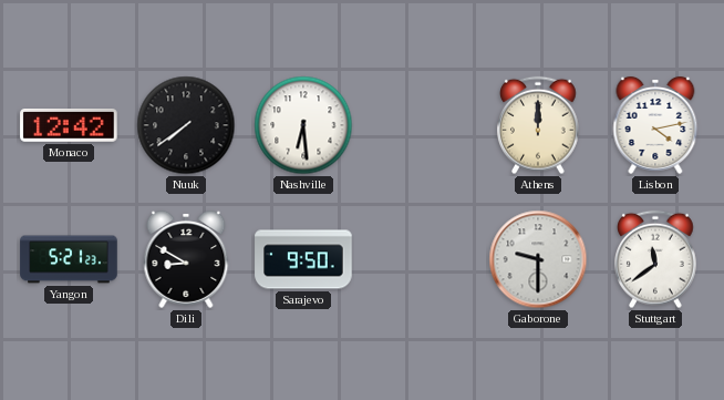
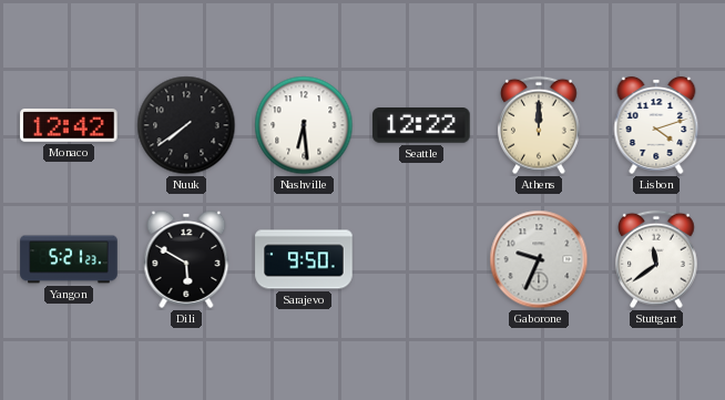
Seattle: none -> 12:22 (421, 125)
Lisbon: 4:13 -> 4:12 (656, 125)
Dili: 8:50 -> 5:50 (186, 259)
Gaborone: 9:30 -> 9:34 (539, 259)
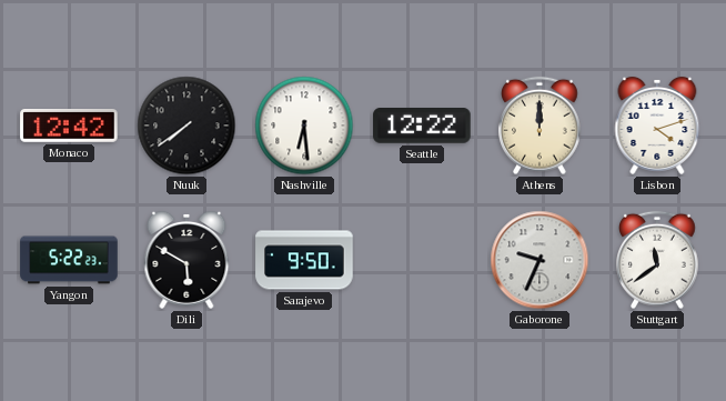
Yangon: 5:21 -> 5:22 (69, 260)
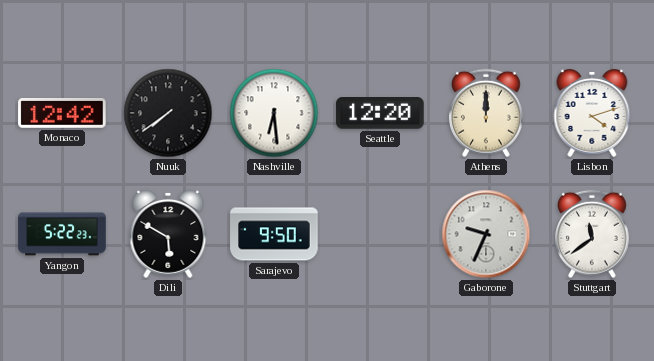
Seattle: 12:22 -> 12:20 (380, 113)
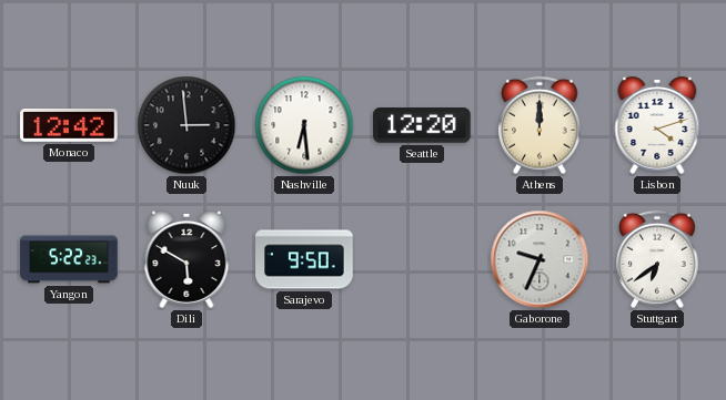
Nuuk: 7:39 -> 2:59 (186, 125)
Stuttgart: 11:39 -> 6:39 (658, 259)
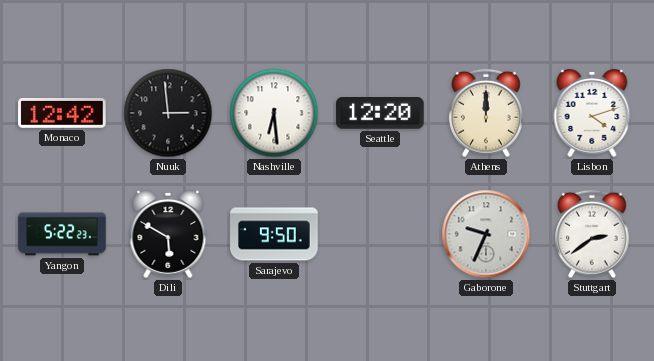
Stuttgart: 6:39 -> 2:39 (593, 234)
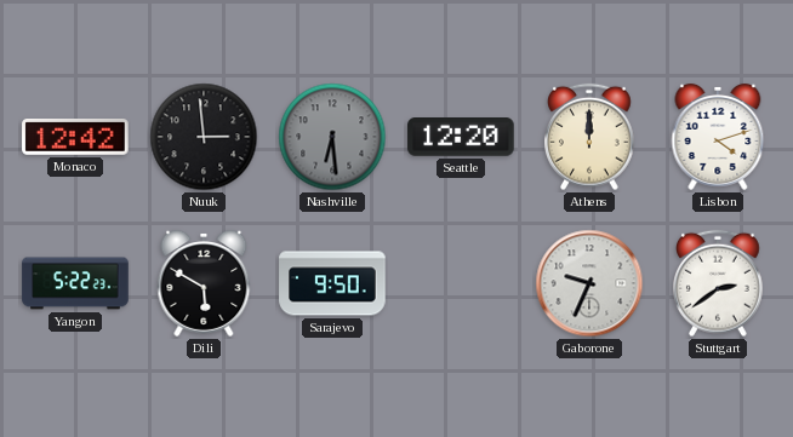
Nashville dial: white -> grey (332, 137)
